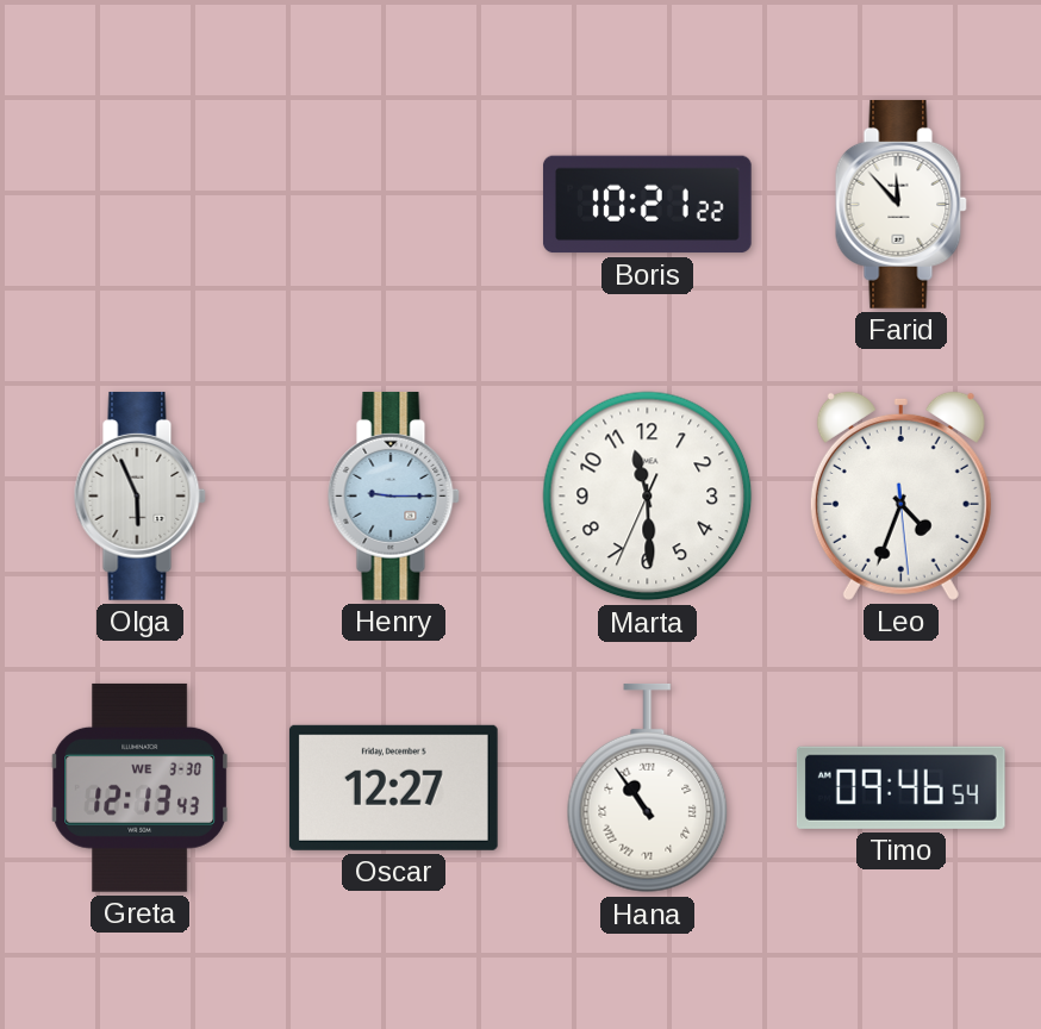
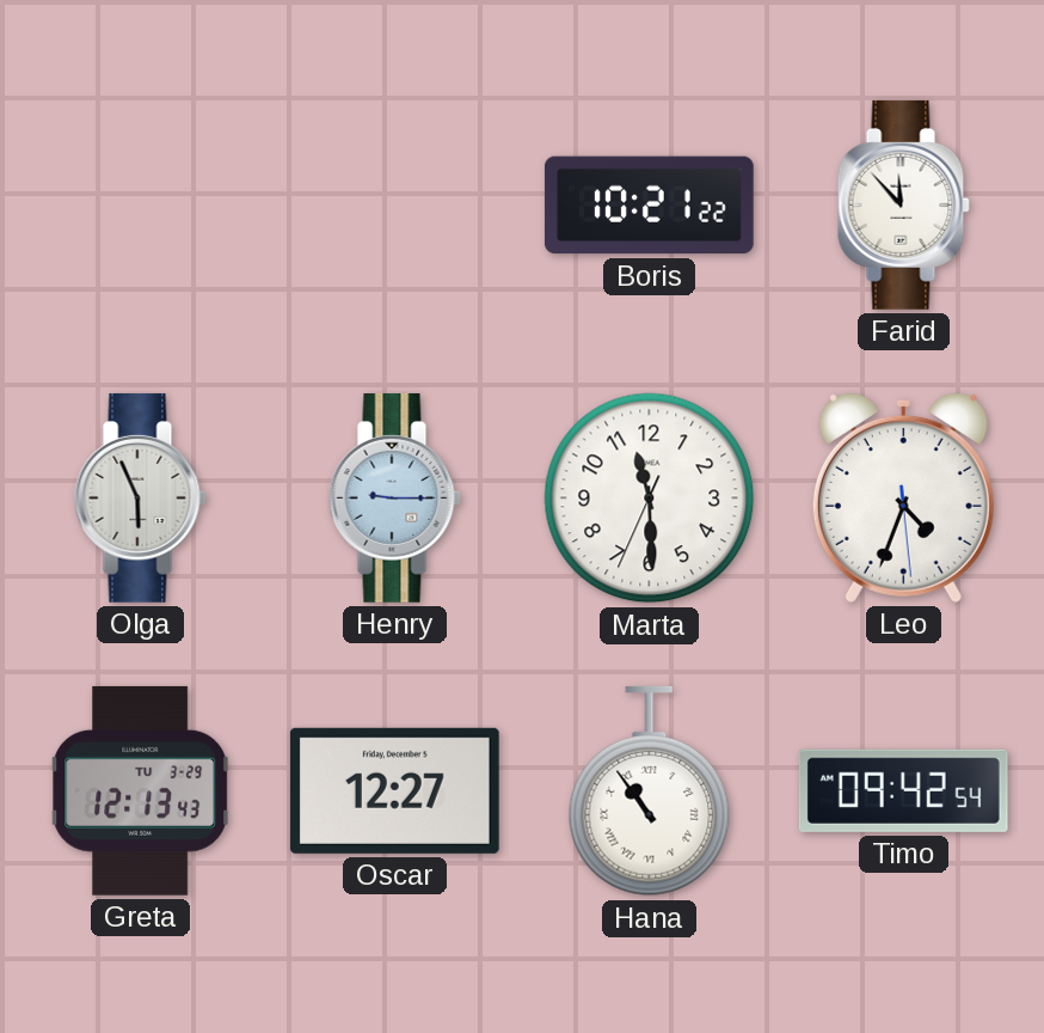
Greta date: WE 3-30 -> TU 3-29 (140, 790)
Timo: 09:46 -> 09:42 (903, 790)
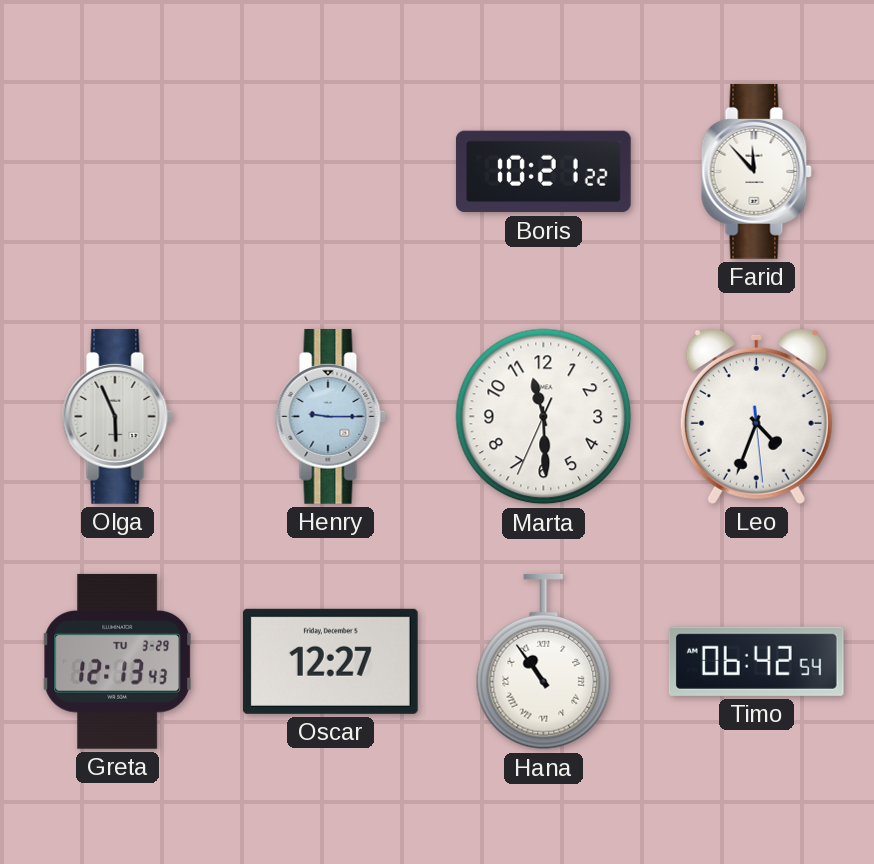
Timo: 09:42 -> 06:42 (756, 661)
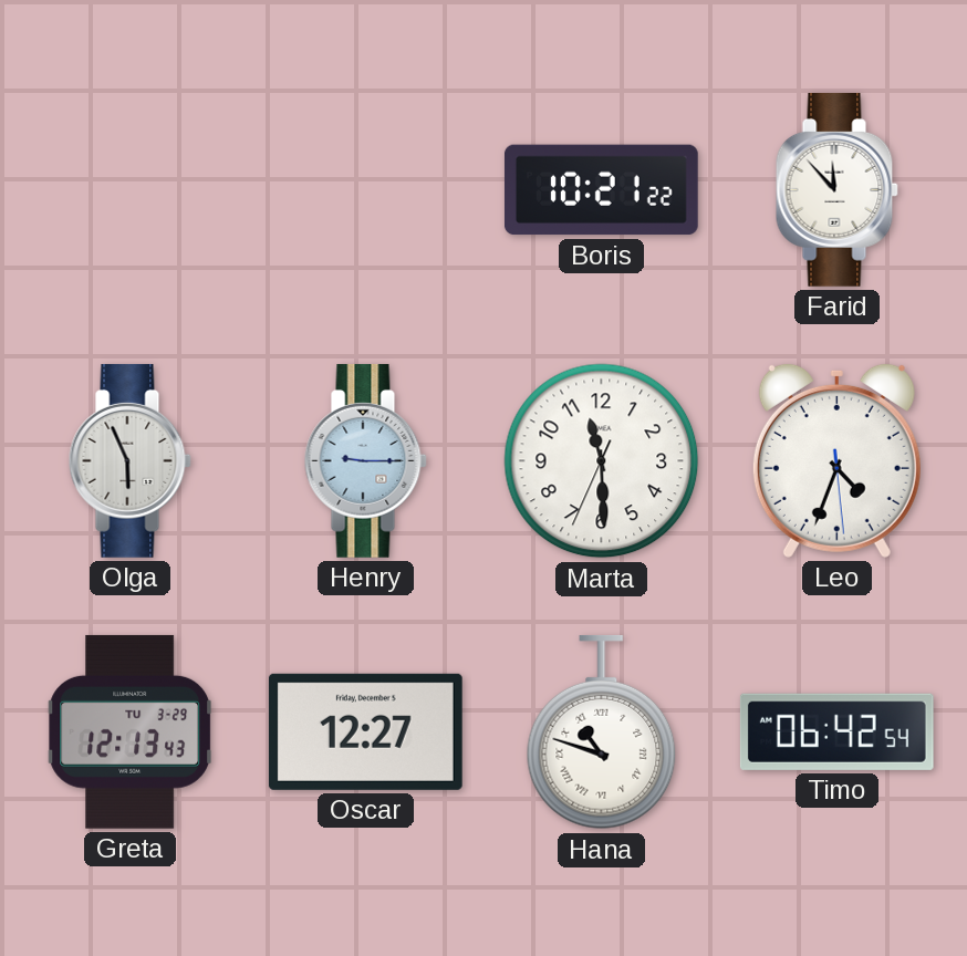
Hana: 10:54 -> 10:48 (602, 732)
